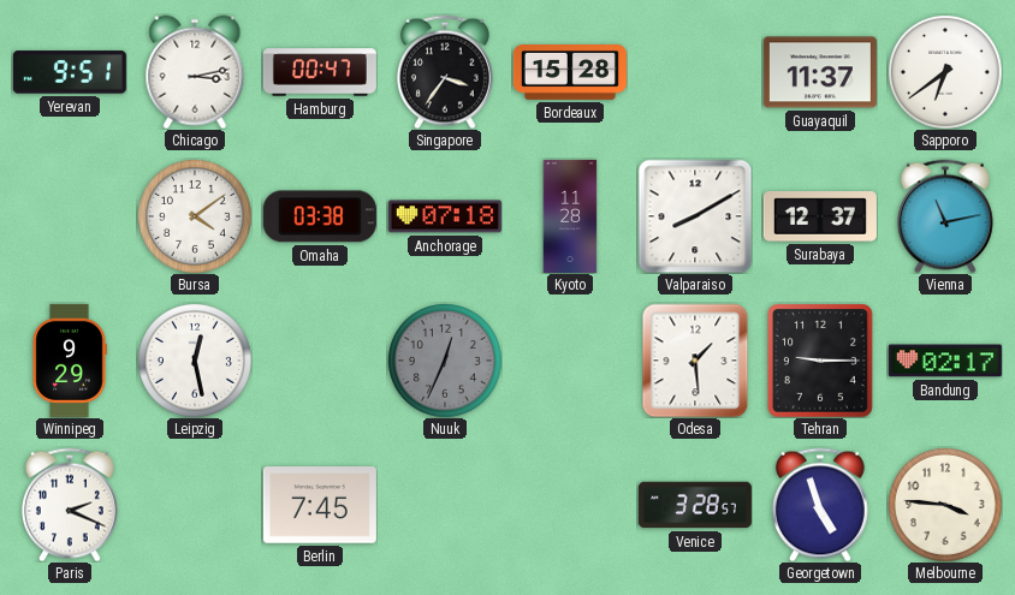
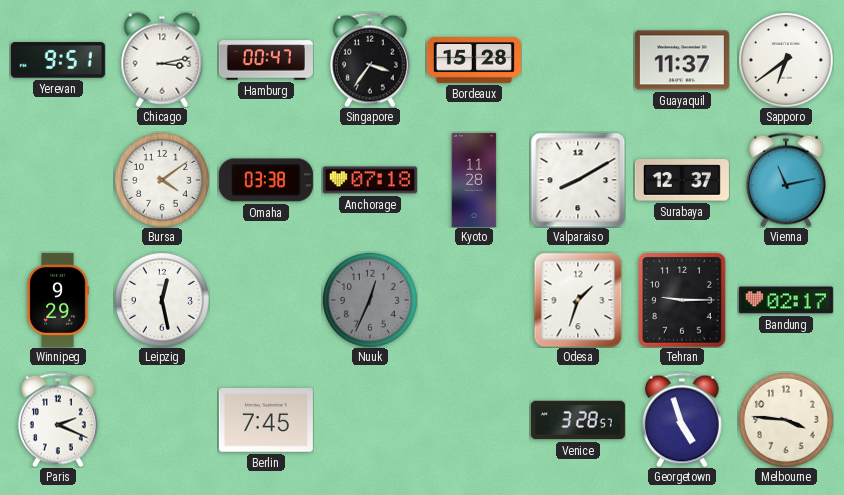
Odesa: 1:29 -> 1:33 (578, 300)
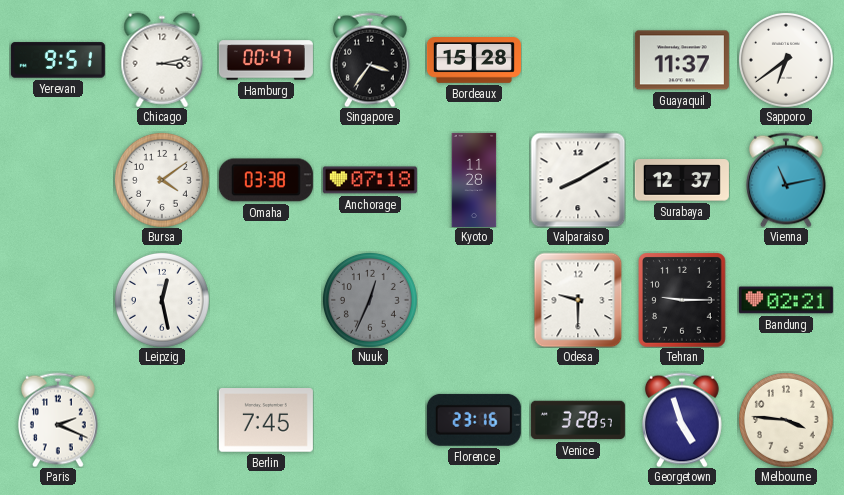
Winnipeg: 9:29 -> none (58, 300)
Odesa: 1:33 -> 9:30 (578, 300)
Bandung: 02:17 -> 02:21 (786, 300)
Florence: none -> 23:16 (474, 420)
